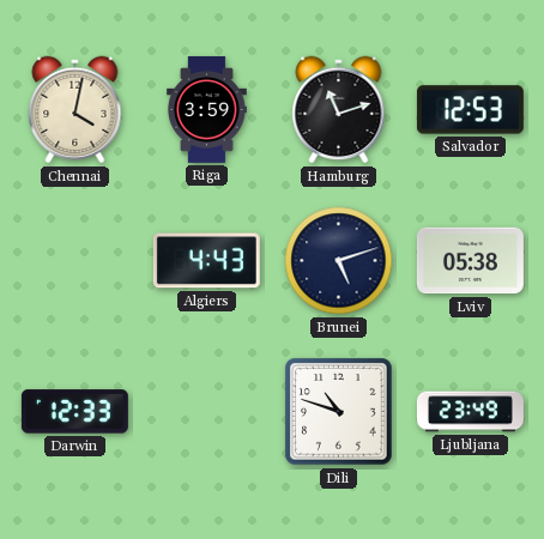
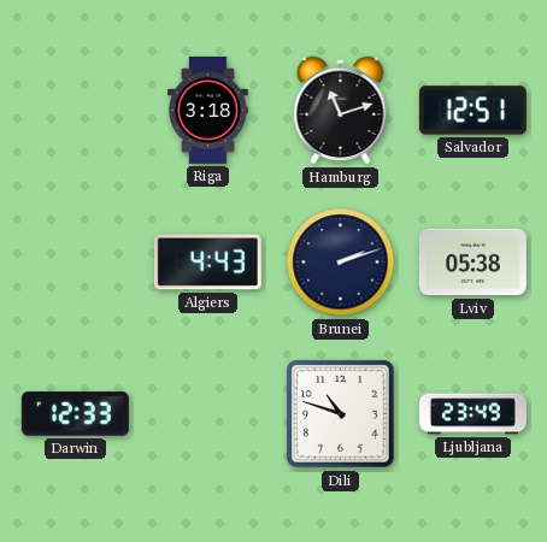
Chennai: 4:02 -> none (75, 110)
Riga: 3:59 -> 3:18 (208, 110)
Salvador: 12:53 -> 12:51 (472, 111)
Brunei: 5:12 -> 2:12 (341, 263)
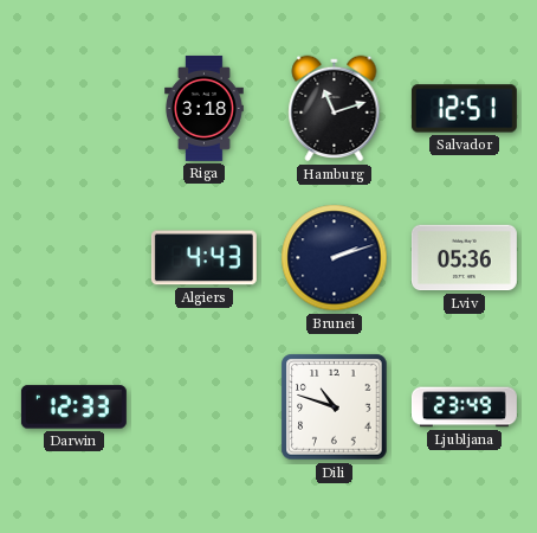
Lviv: 05:38 -> 05:36 (464, 258)
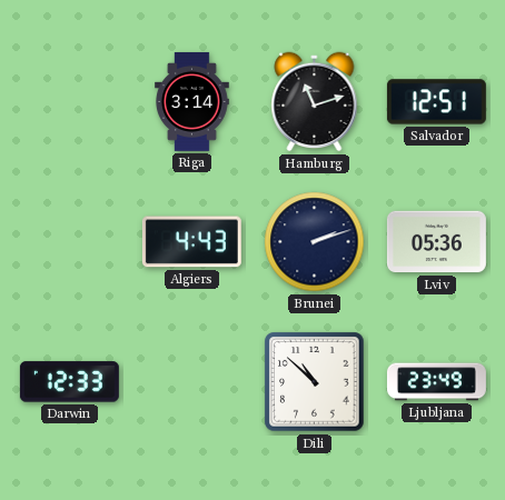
Riga: 3:18 -> 3:14 (192, 101)
Dili: 10:48 -> 10:52 (315, 382)
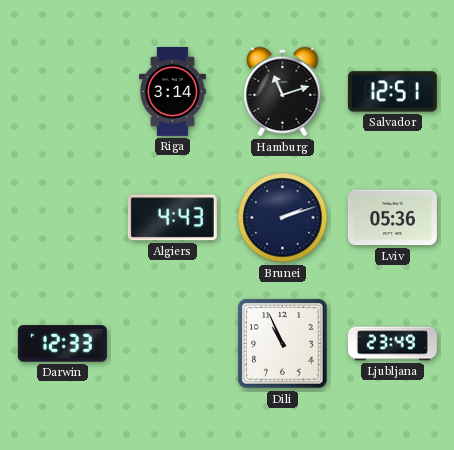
Dili: 10:52 -> 10:56 (283, 344)
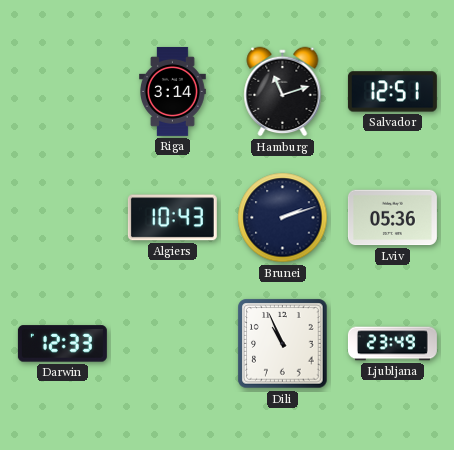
Algiers: 4:43 -> 10:43 (172, 218)
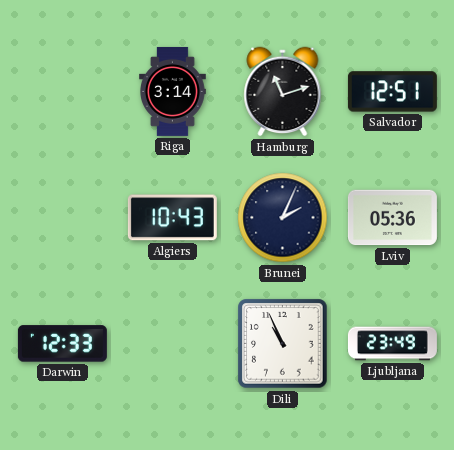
Brunei: 2:12 -> 2:04 (283, 218)
